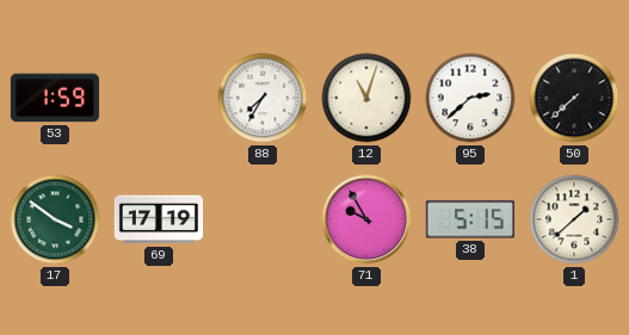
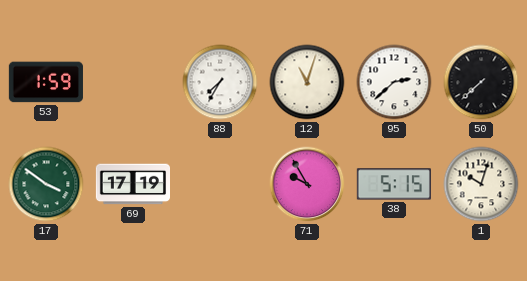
1: 1:38 -> 10:03 (481, 184)
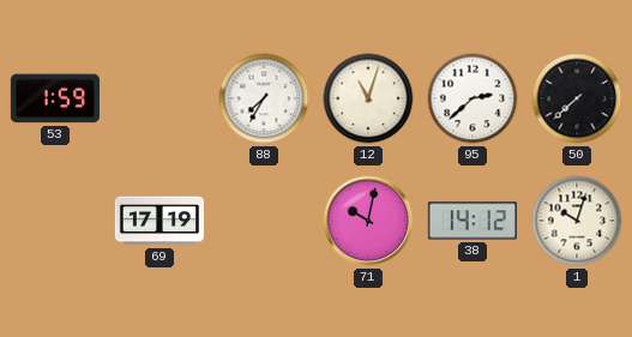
17: 3:51 -> none (46, 184)
71: 9:55 -> 10:02 (368, 221)
38: 5:15 -> 14:12 (473, 221)
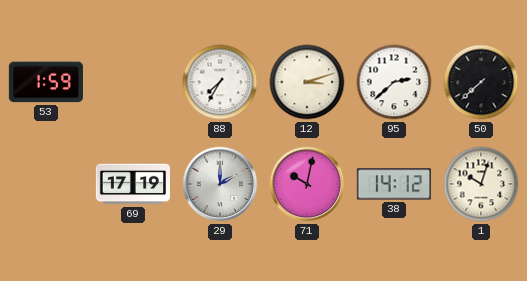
12: 11:03 -> 3:12 (307, 82)
29: none -> 2:00 (220, 184)
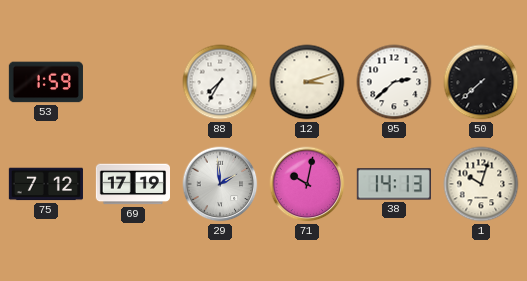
75: none -> 7:12 (46, 184)
29: 2:00 -> 1:59 (220, 184)
38: 14:12 -> 14:13 (394, 184)
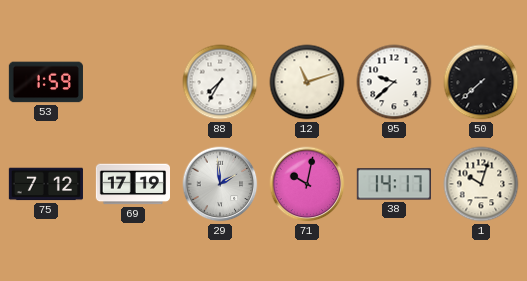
12: 3:12 -> 11:12 (307, 82)
95: 2:38 -> 9:38 (394, 82)
38: 14:13 -> 14:17 (394, 184)
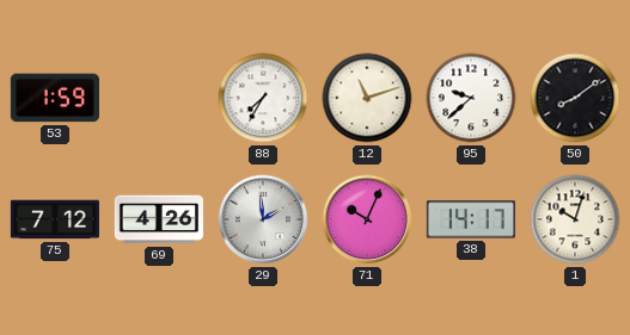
50: 7:38 -> 8:09 (575, 98)
69: 17:19 -> 4:26 (158, 219)
71: 10:02 -> 10:04 (367, 219)
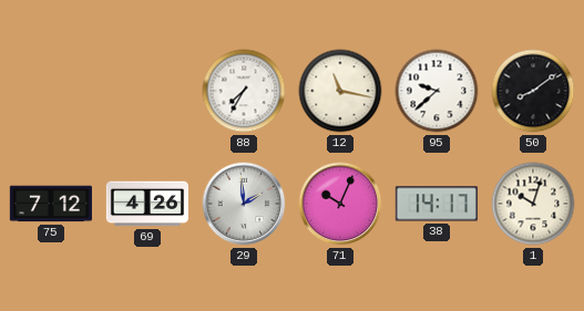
53: 1:59 -> none (55, 98)
12: 11:12 -> 11:17 (340, 91)
